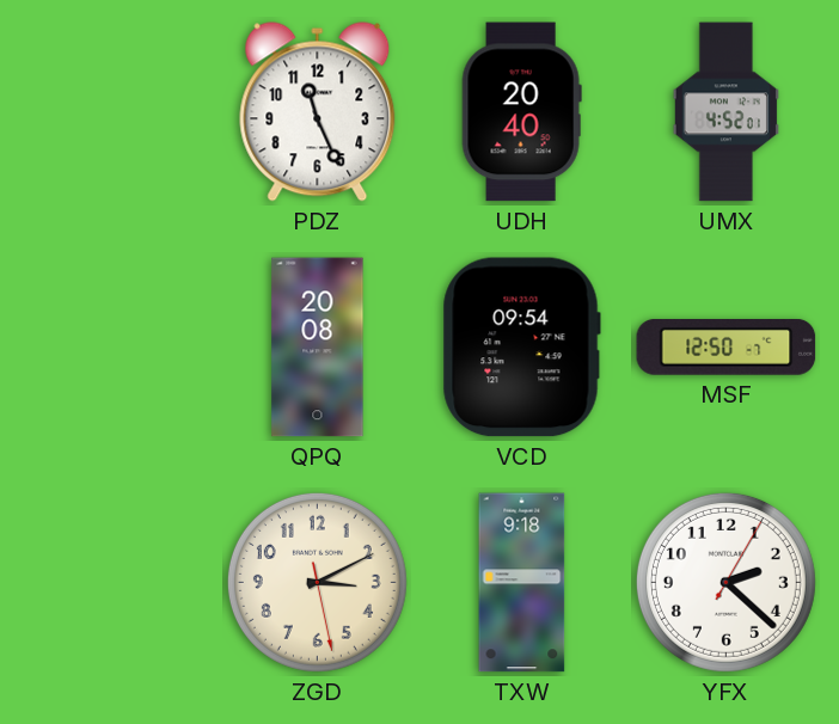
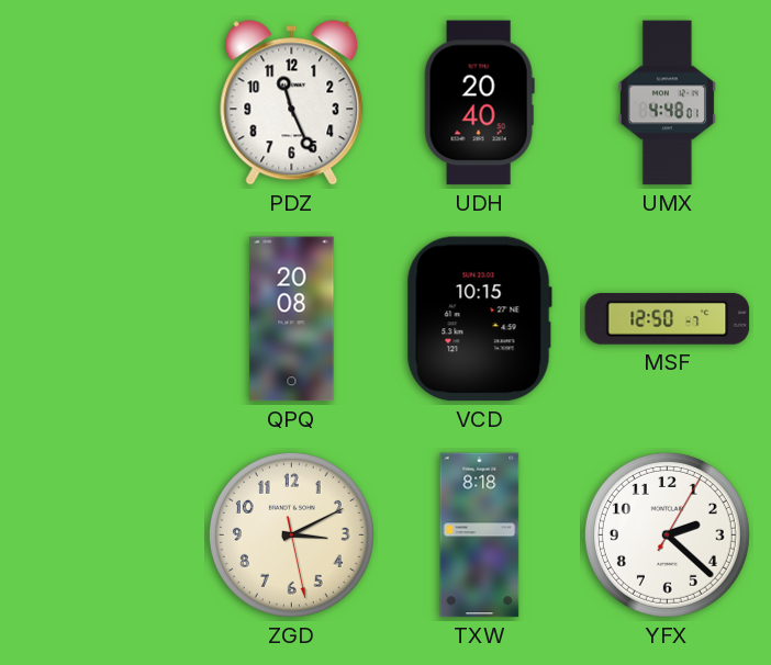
UMX: 4:52 -> 4:48 (667, 103)
VCD: 09:54 -> 10:15 (479, 319)
TXW: 9:18 -> 8:18 (480, 536)
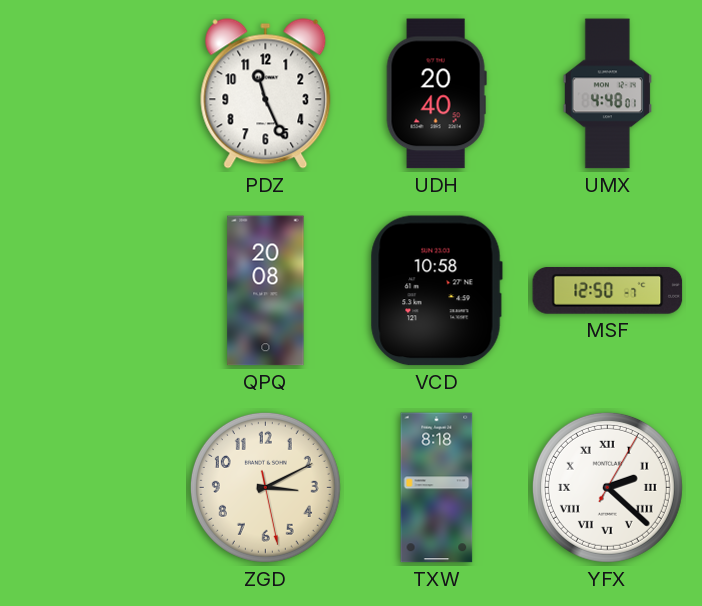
VCD: 10:15 -> 10:58 (436, 291)
YFX numerals: Arabic -> Roman (607, 487)
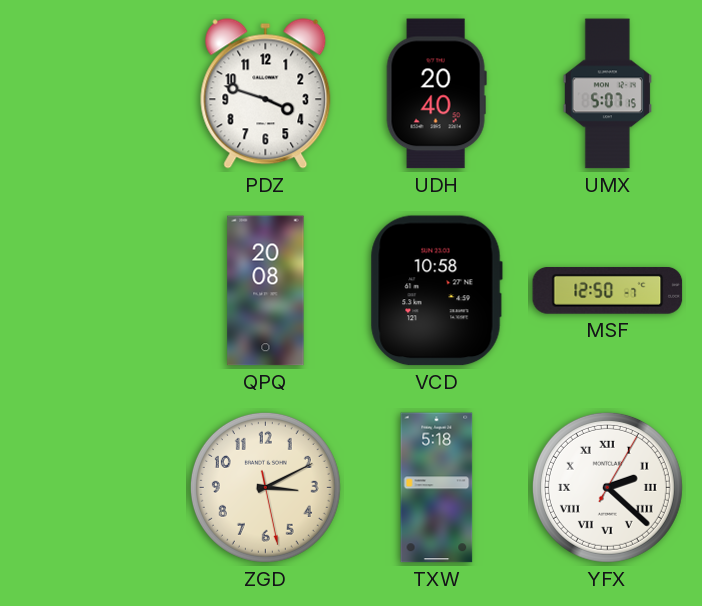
PDZ: 11:26 -> 3:48 (266, 94)
UMX: 4:48 -> 5:07 (607, 94)
TXW: 8:18 -> 5:18 (437, 488)
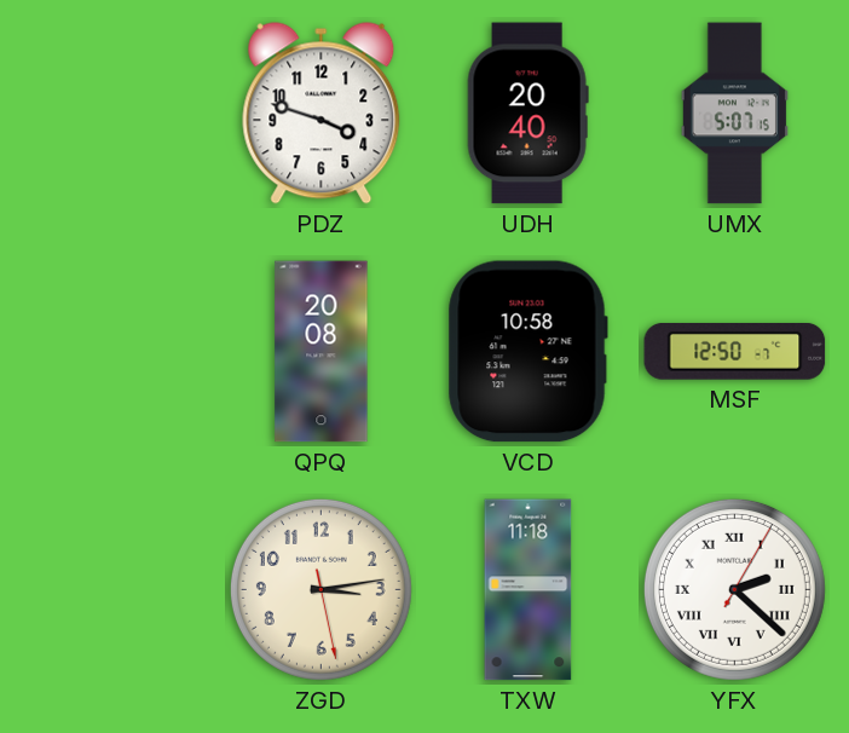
ZGD: 3:10 -> 3:13 (320, 589)
TXW: 5:18 -> 11:18 (529, 590)
